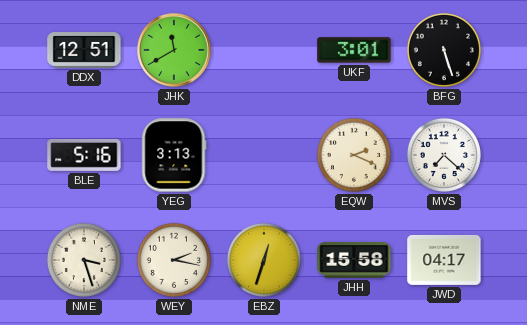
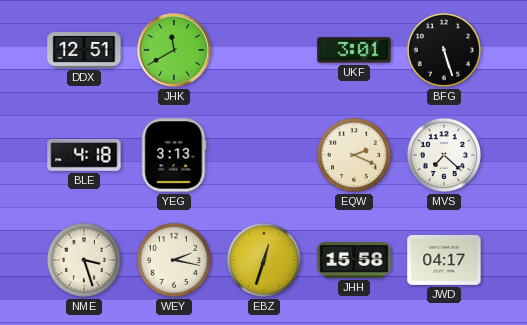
BLE: 5:16 -> 4:18 (84, 156)
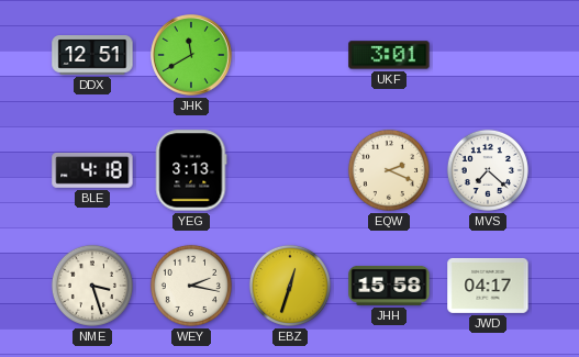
BFG: 5:27 -> none (444, 50)
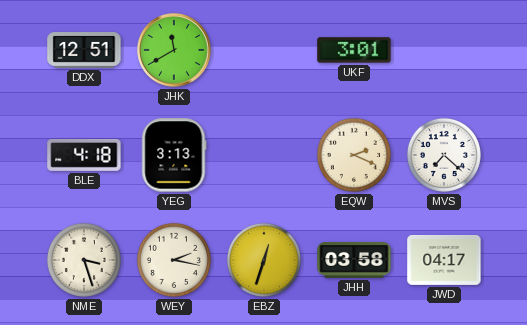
JHH: 15:58 -> 03:58 (354, 261)
